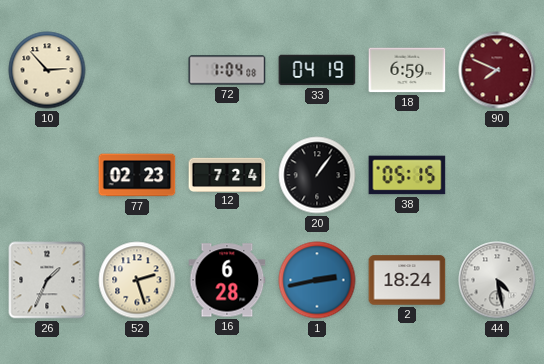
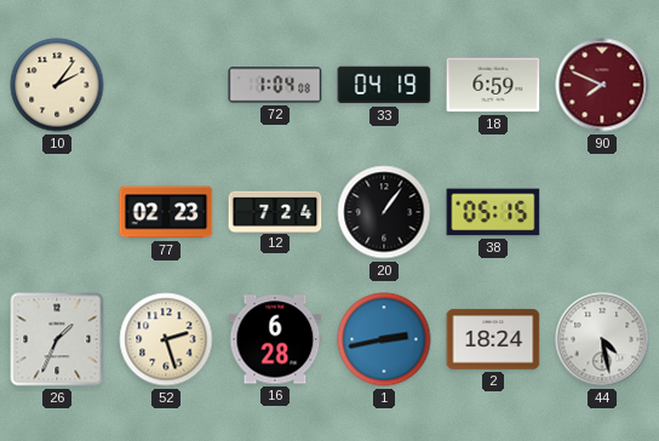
10: 2:53 -> 2:06 (57, 85)
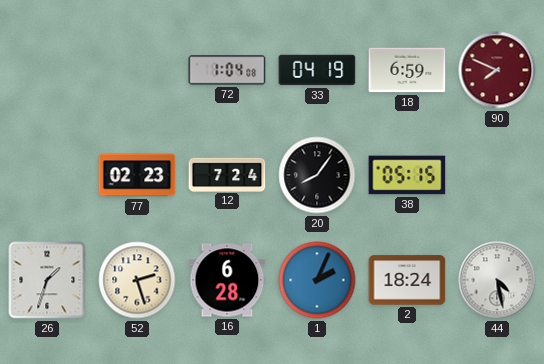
10: 2:06 -> none (57, 85)
20: 1:06 -> 8:06 (317, 175)
26: 1:34 -> 1:33 (47, 280)
1: 2:43 -> 2:04 (317, 280)
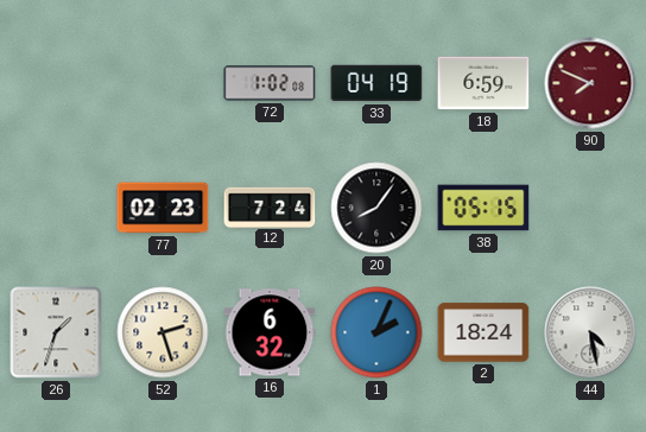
72: 1:04 -> 1:02 (270, 83)
16: 6:28 -> 6:32 (270, 332)
